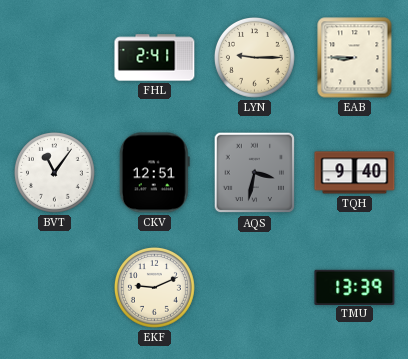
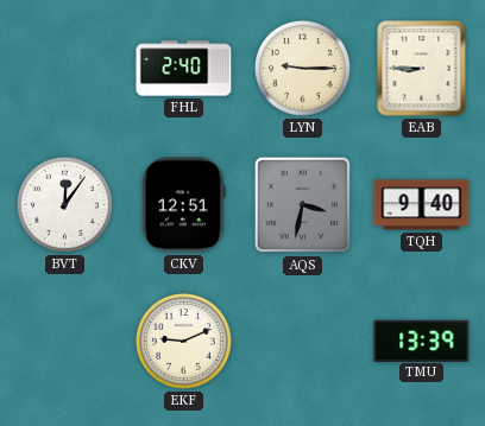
FHL: 2:41 -> 2:40 (184, 69)
BVT: 11:06 -> 12:06 (64, 204)
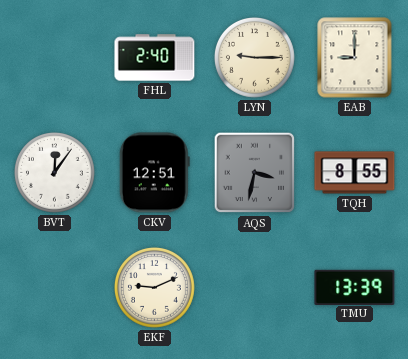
EAB: 8:45 -> 9:00 (355, 58)
TQH: 9:40 -> 8:55 (355, 173)
